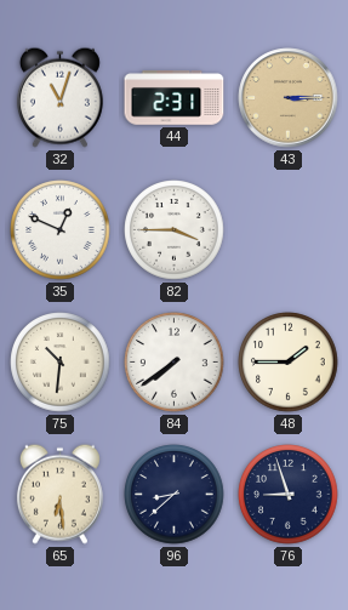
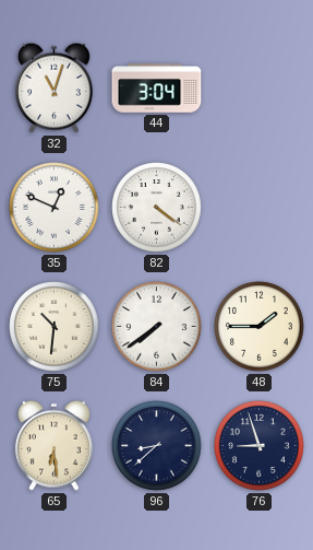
44: 2:31 -> 3:04 (157, 89)
43: 3:15 -> none (289, 98)
82: 3:45 -> 4:21 (157, 208)
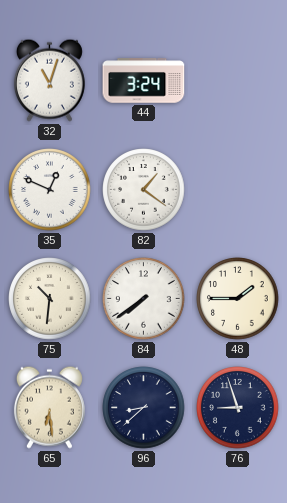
44: 3:04 -> 3:24 (144, 81)
82: 4:21 -> 1:21 (144, 190)
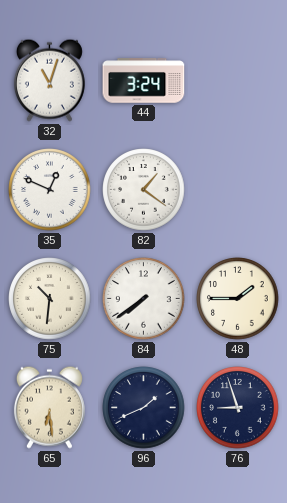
96: 8:38 -> 1:41 (144, 408)
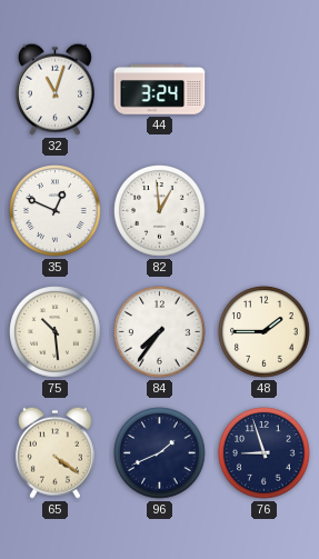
82: 1:21 -> 12:59 (160, 211)
75: 10:31 -> 10:29 (56, 332)
84: 7:39 -> 7:36 (160, 332)
65: 6:29 -> 4:21 (54, 452)
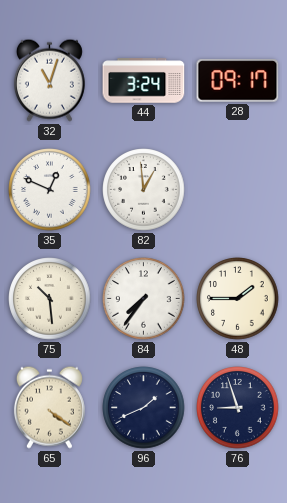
28: none -> 09:17 (238, 81)
